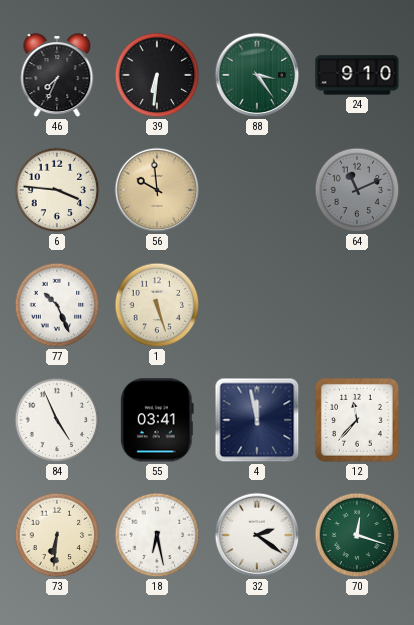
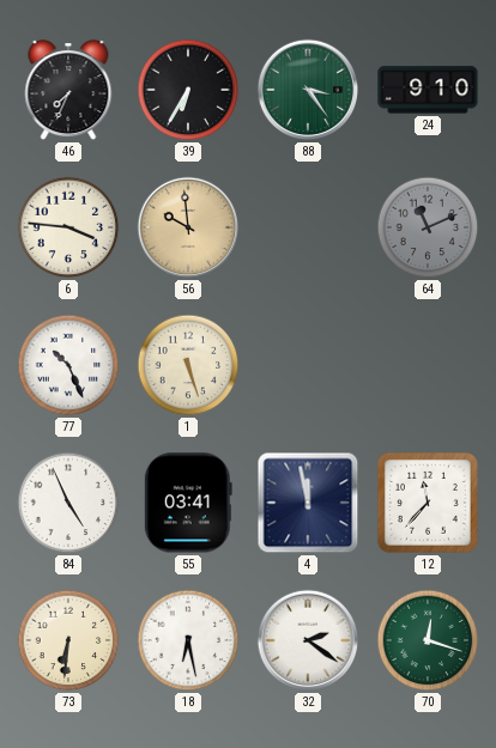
39: 6:31 -> 6:35 (188, 90)
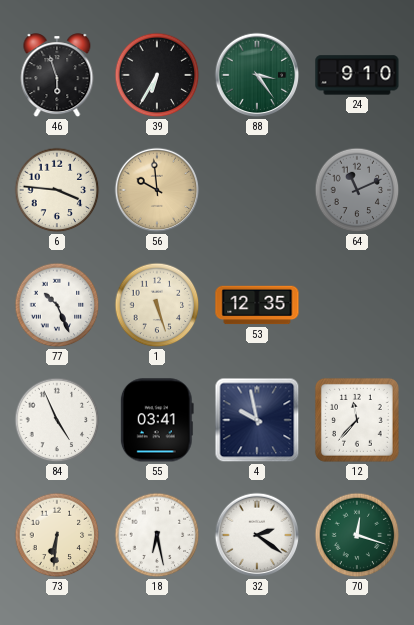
46: 7:34 -> 5:57 (57, 76)
53: none -> 12:35 (257, 305)
4: 11:58 -> 9:58 (257, 420)
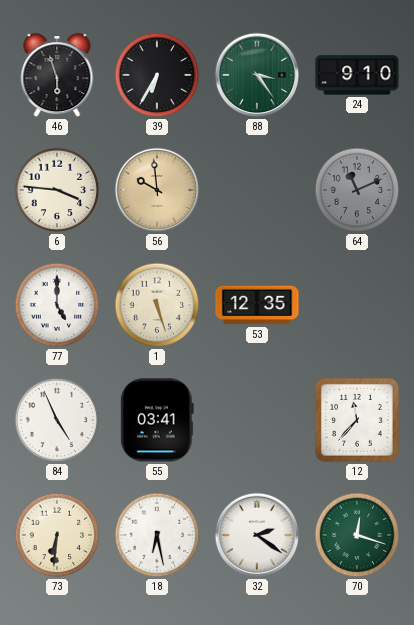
77: 10:26 -> 5:00 (57, 305)
4: 9:58 -> none (257, 420)
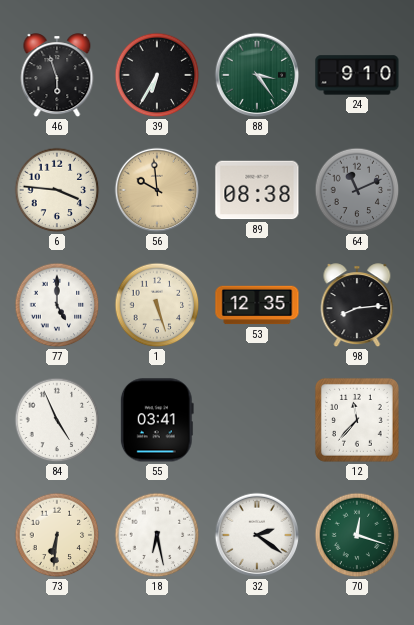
89: none -> 08:38 (257, 190)
98: none -> 8:14 (357, 306)
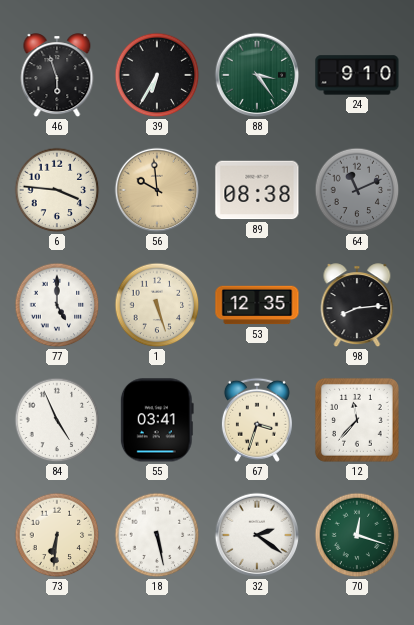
67: none -> 3:33 (257, 420)
18: 6:28 -> 5:28 (157, 535)
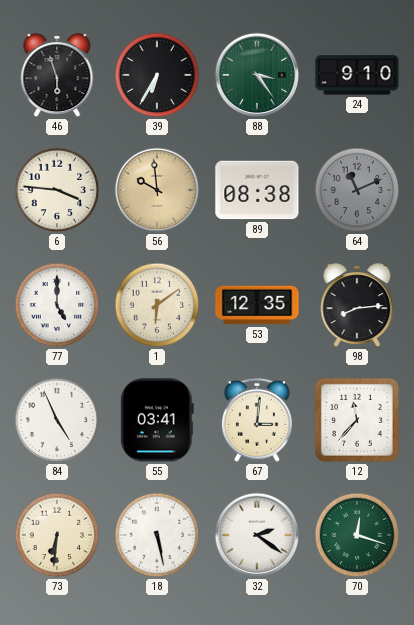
1: 5:27 -> 6:09 (157, 305)
67: 3:33 -> 3:01 (257, 420)
